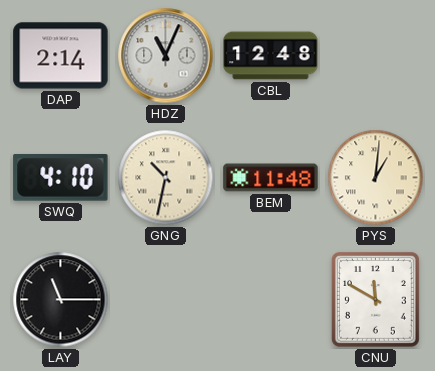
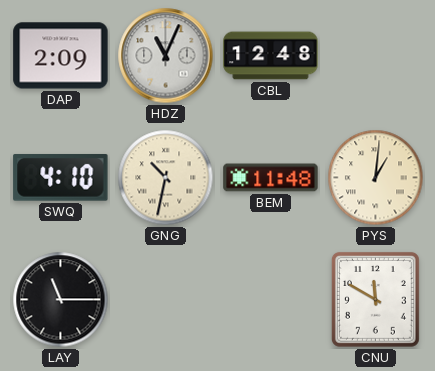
DAP: 2:14 -> 2:09 (61, 56)
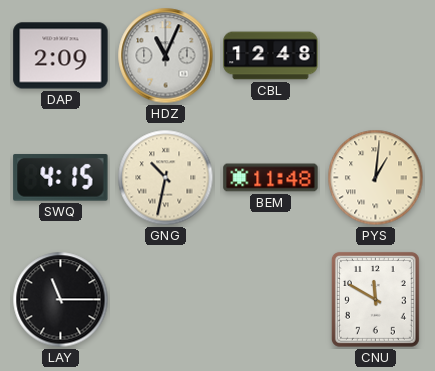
SWQ: 4:10 -> 4:15 (61, 177)
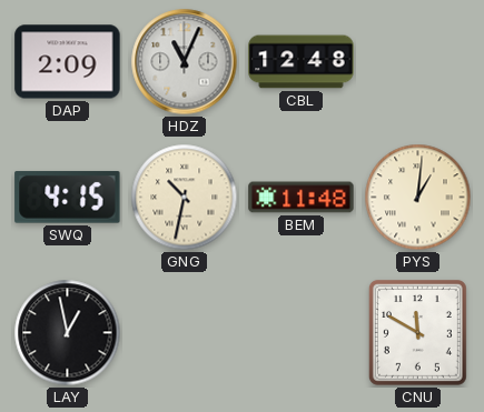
LAY: 11:15 -> 12:58 (68, 333)
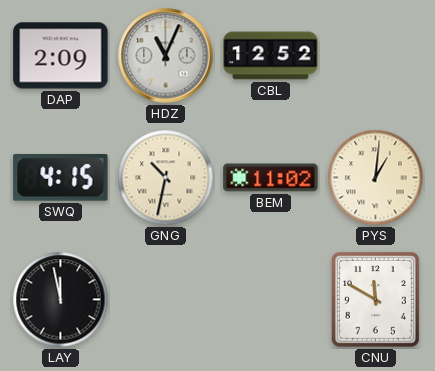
CBL: 12:48 -> 12:52 (271, 56)
BEM: 11:48 -> 11:02 (271, 178)
LAY: 12:58 -> 11:58 (61, 300)
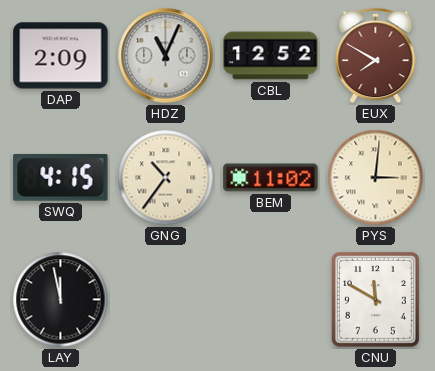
EUX: none -> 7:50 (376, 56)
GNG: 10:32 -> 10:36 (166, 178)
PYS: 1:01 -> 3:01 (376, 178)
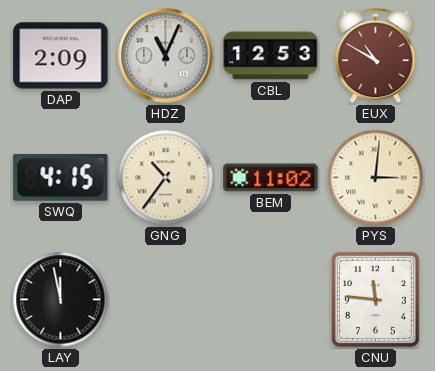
CBL: 12:52 -> 12:53 (271, 56)
EUX: 7:50 -> 10:50 (376, 56)
CNU: 11:50 -> 11:46 (375, 299)
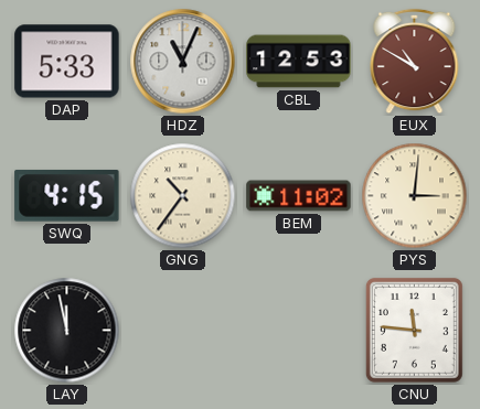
DAP: 2:09 -> 5:33 (67, 62)
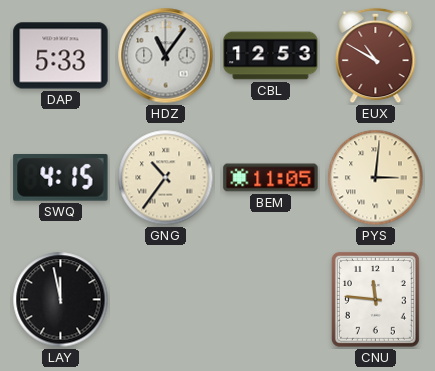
HDZ: 11:04 -> 11:06 (166, 56)
BEM: 11:02 -> 11:05 (271, 178)
